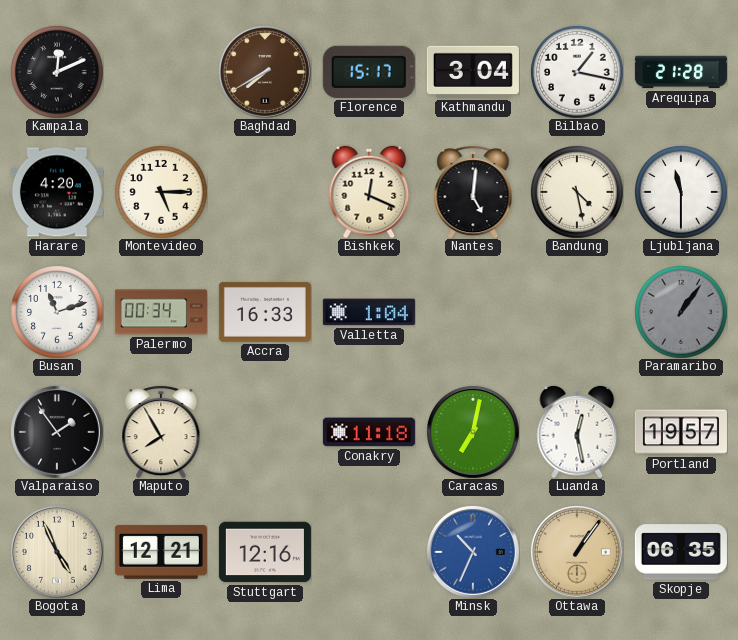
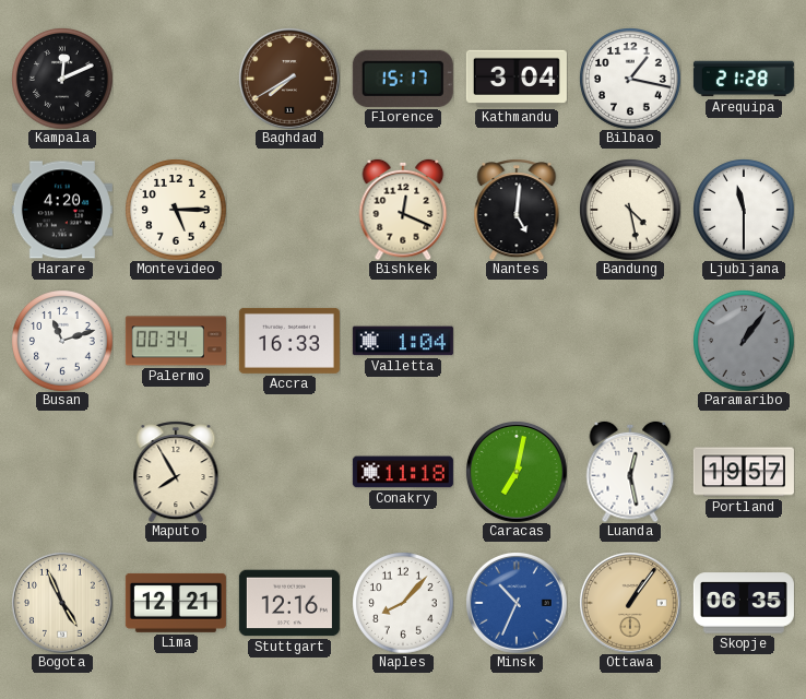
Valparaiso: 1:54 -> none (57, 432)
Naples: none -> 8:07 (403, 603)
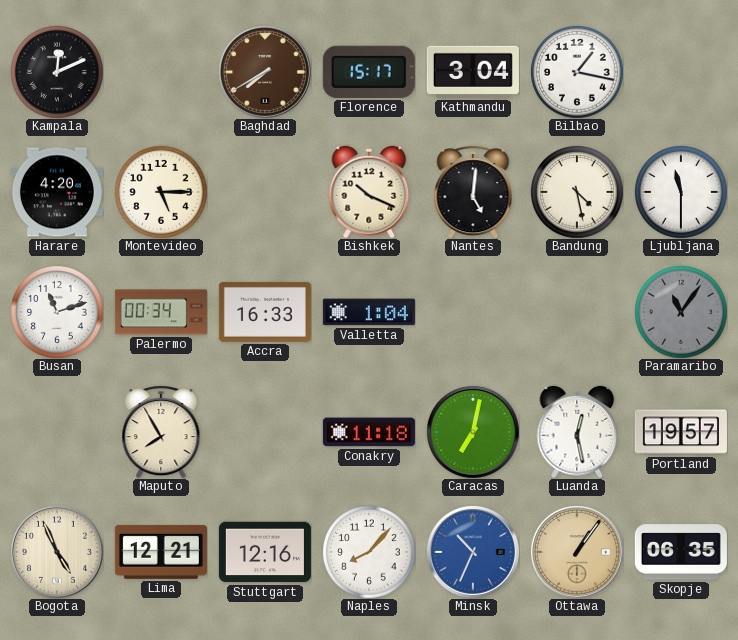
Arequipa: 21:28 -> none (744, 79)
Bishkek: 12:19 -> 10:19 (369, 192)
Paramaribo: 1:06 -> 11:06 (681, 312)
